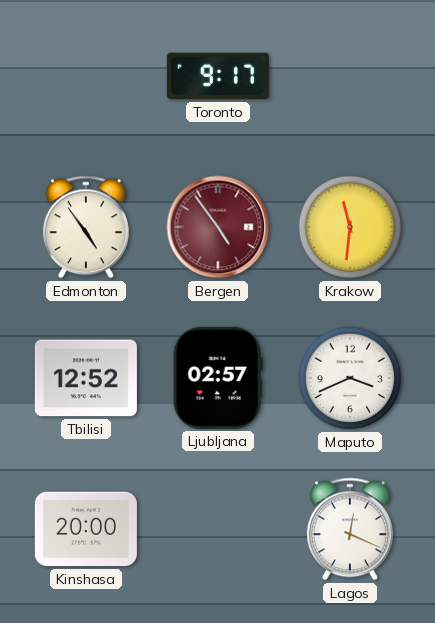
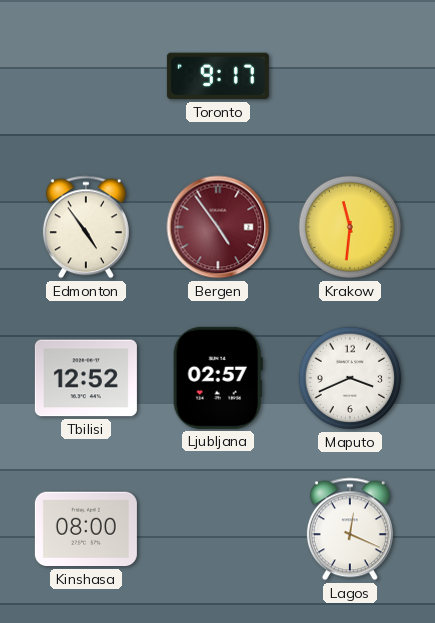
Kinshasa: 20:00 -> 08:00 (86, 529)
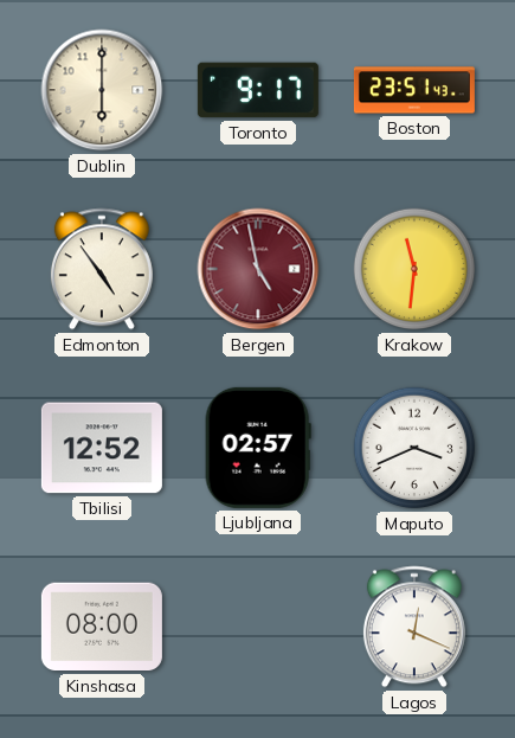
Dublin: none -> 6:00 (102, 90)
Boston: none -> 23:51 (414, 90)
Bergen: 4:54 -> 4:58 (258, 269)
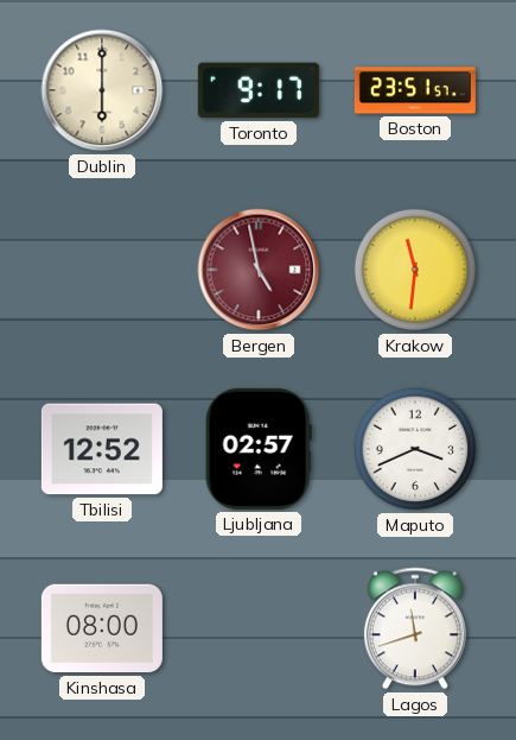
Boston: 23:51:43 -> 23:51:57 (415, 90)
Edmonton: 4:54 -> none (102, 269)
Lagos: 12:19 -> 11:42 (415, 628)
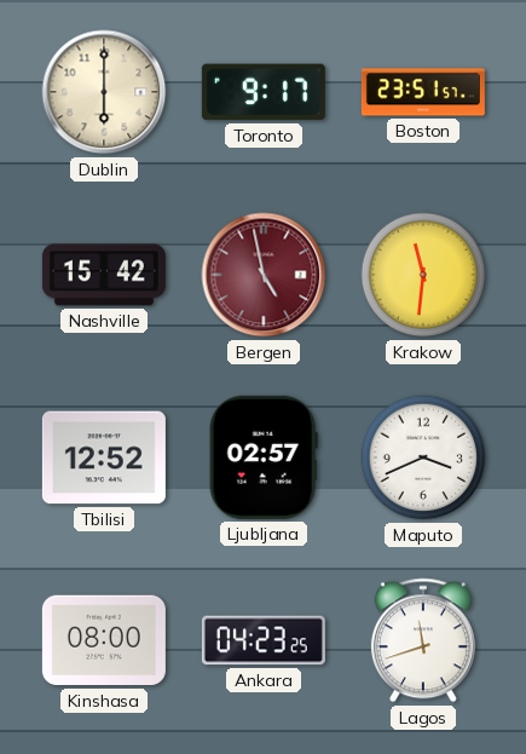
Nashville: none -> 15:42 (104, 275)
Ankara: none -> 04:23 (264, 640)
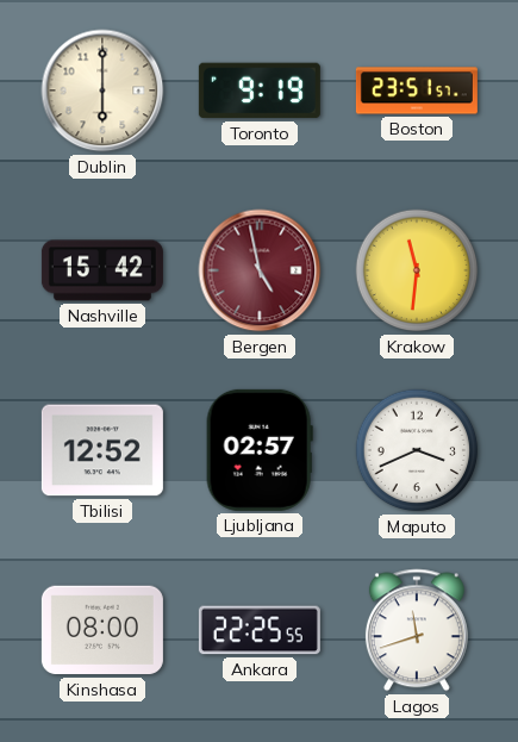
Toronto: 9:17 -> 9:19 (260, 91)
Ankara: 04:23 -> 22:25 (260, 630)
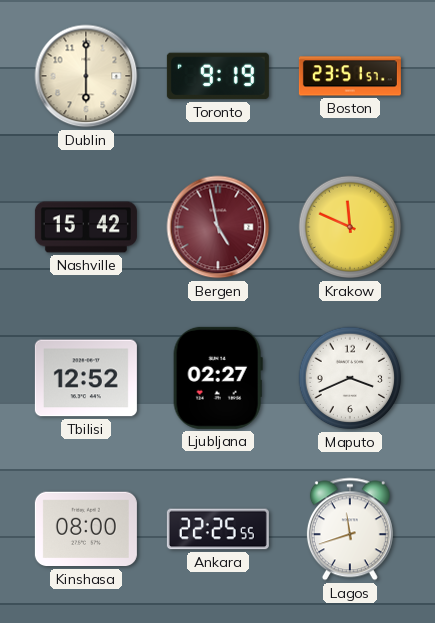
Krakow: 11:31 -> 11:49 (350, 227)
Ljubljana: 02:57 -> 02:27 (218, 378)
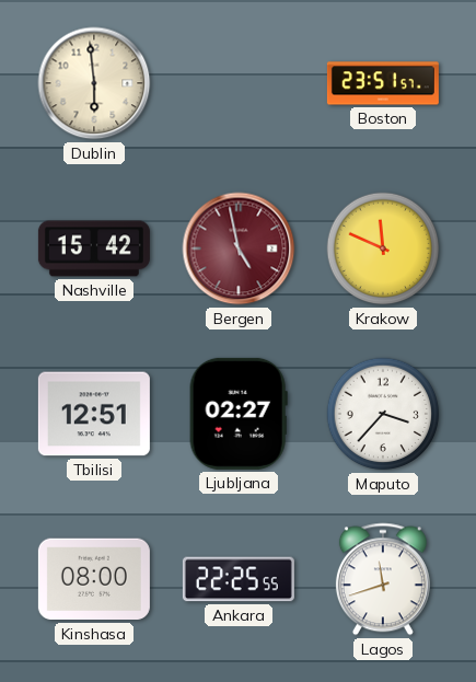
Dublin: 6:00 -> 5:59 (94, 83)
Toronto: 9:19 -> none (218, 76)
Tbilisi: 12:52 -> 12:51 (94, 414)
Maputo: 3:41 -> 3:37 (383, 414)
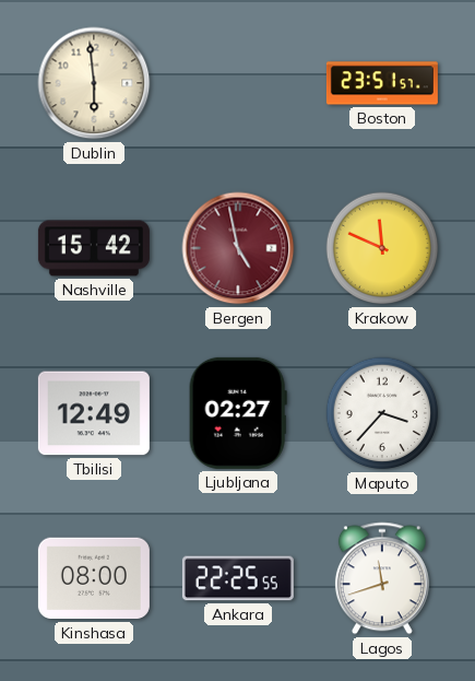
Tbilisi: 12:51 -> 12:49 (94, 413)
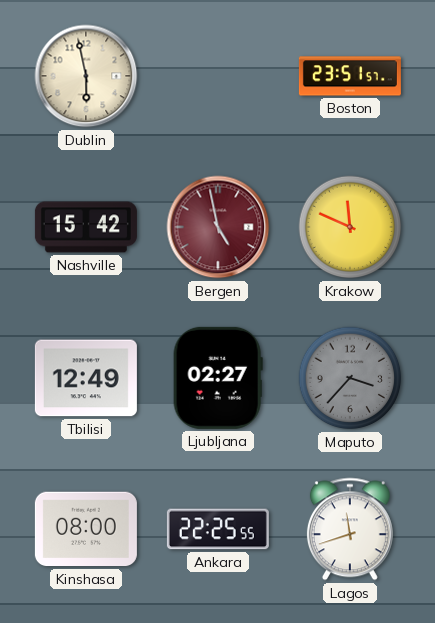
Dublin: 5:59 -> 5:58 (86, 76)
Maputo dial: white -> grey (350, 378)
